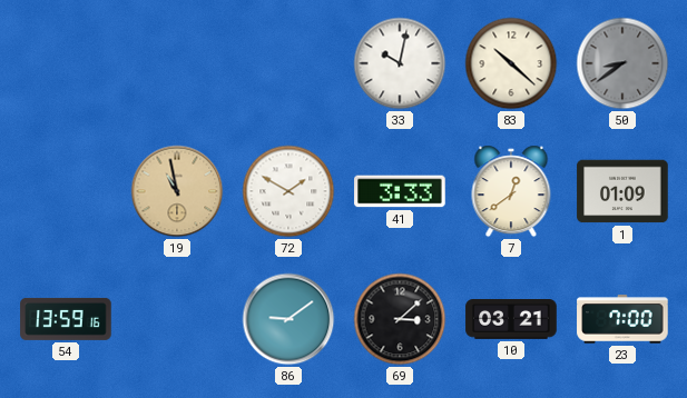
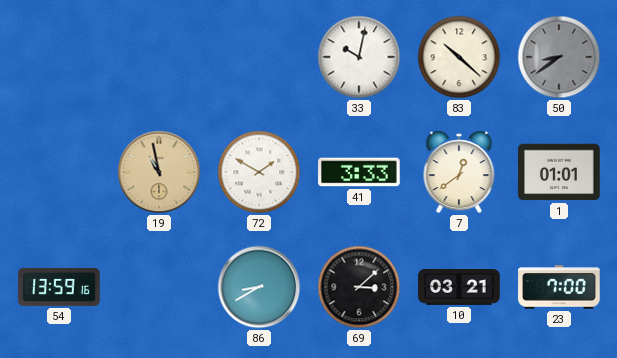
1: 01:09 -> 01:01 (559, 172)
86: 9:09 -> 8:40 (259, 287)
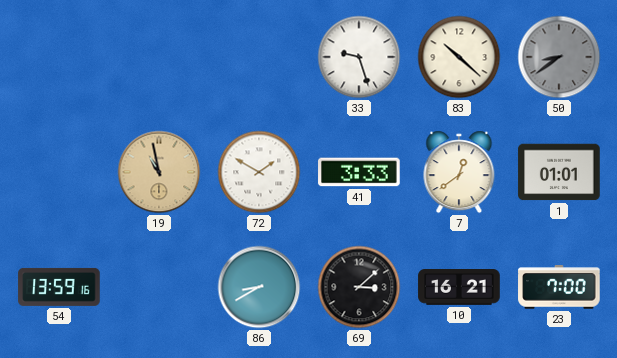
33: 10:02 -> 9:27 (359, 57)
10: 03:21 -> 16:21 (459, 287)
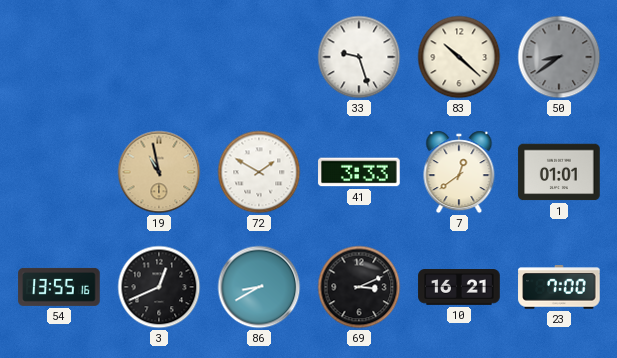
54: 13:59 -> 13:55 (59, 287)
3: none -> 12:41 (159, 287)
69: 3:08 -> 3:11 (359, 287)
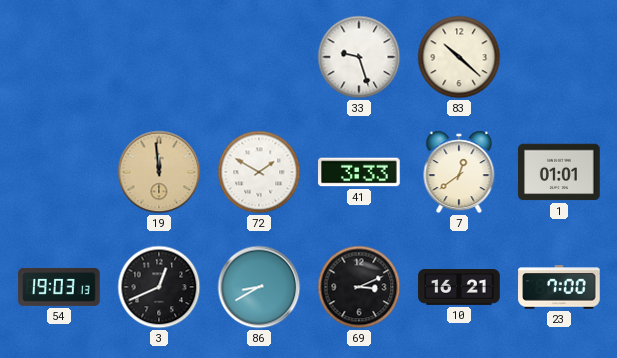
50: 8:39 -> none (559, 57)
19: 10:58 -> 11:59 (159, 172)
54: 13:55 -> 19:03 (59, 287)
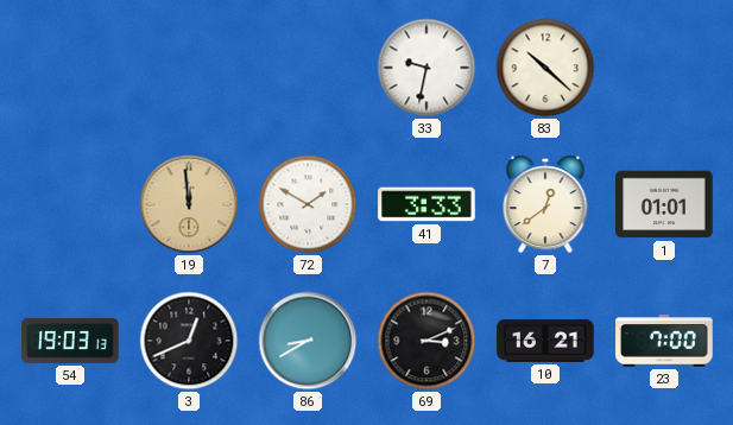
33: 9:27 -> 9:32 (426, 68)
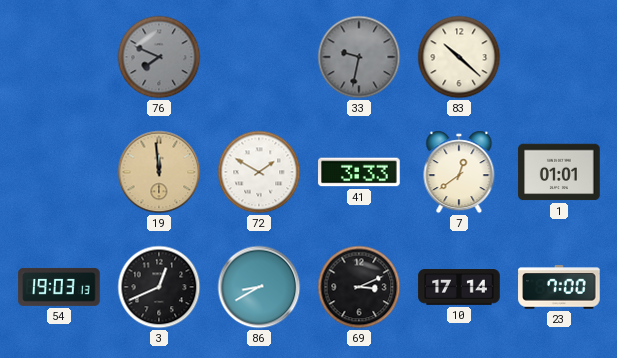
76: none -> 7:49 (159, 57)
33 dial: white -> grey (359, 57)
10: 16:21 -> 17:14 (459, 287)
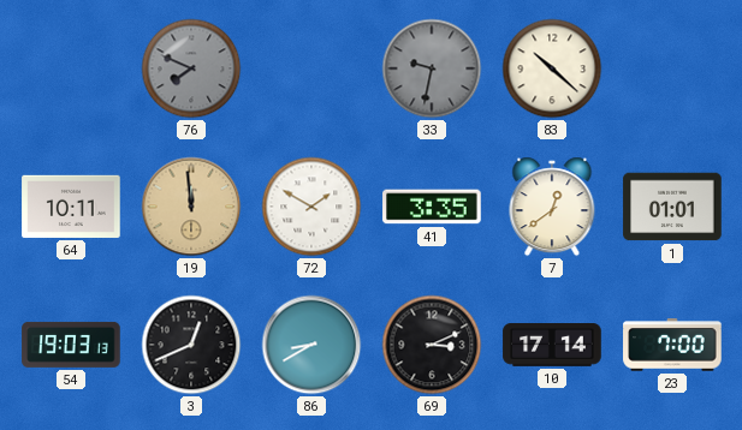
64: none -> 10:11 (71, 207)
41: 3:33 -> 3:35 (432, 207)
